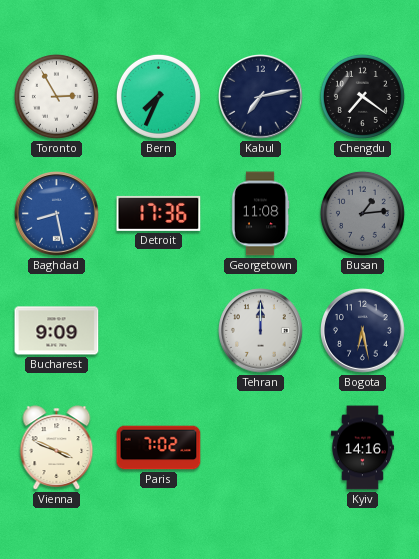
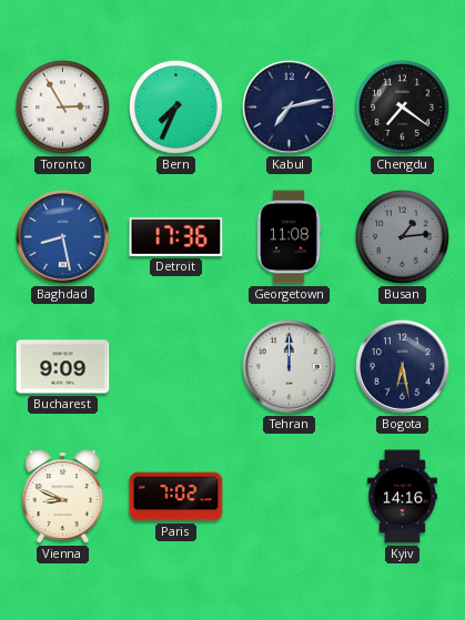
Vienna: 3:49 -> 8:49 (63, 497)
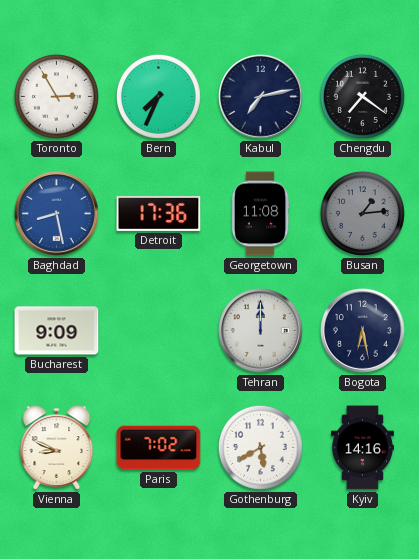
Gothenburg: none -> 5:40 (260, 447)
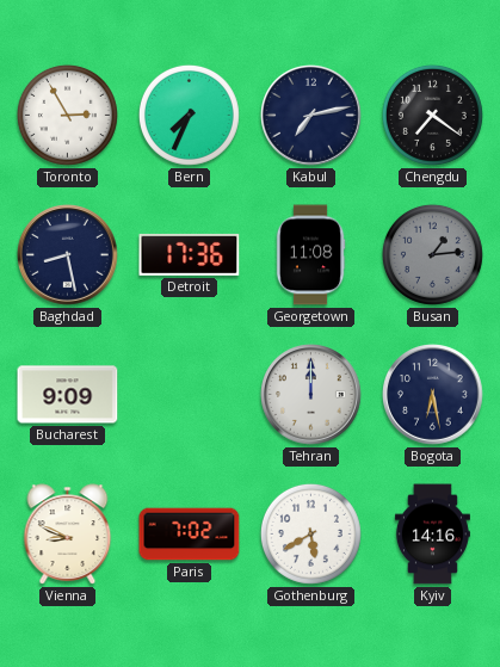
Baghdad dial: blue -> navy (68, 255)
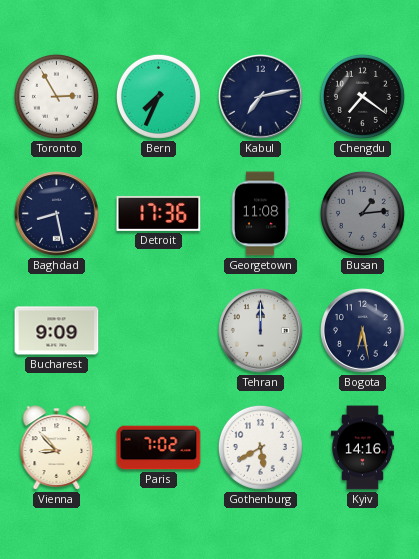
Vienna: 8:49 -> 8:53 (57, 448)
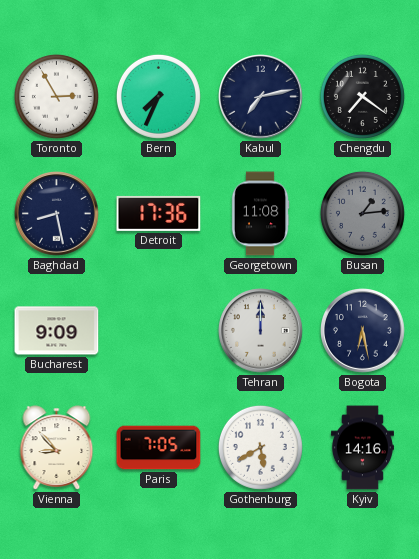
Paris: 7:02 -> 7:05 (159, 448)
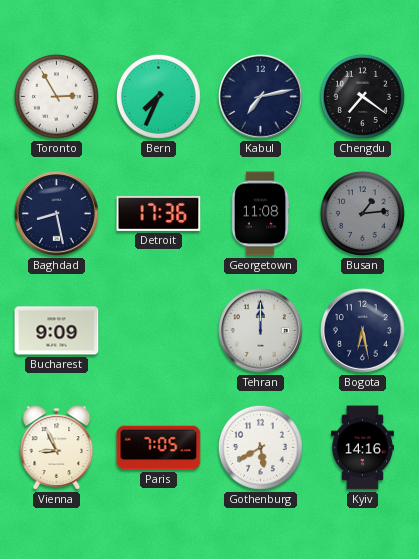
Vienna: 8:53 -> 8:56 (57, 448)
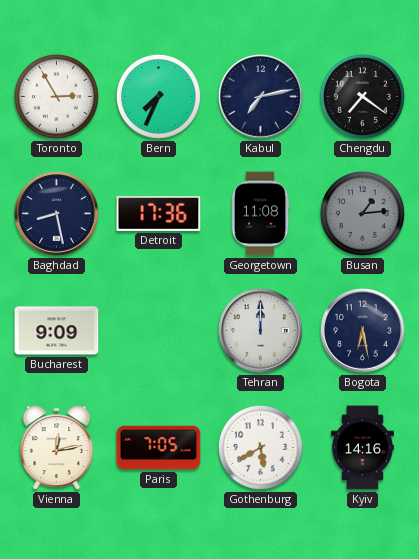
Vienna: 8:56 -> 12:13 (57, 448)
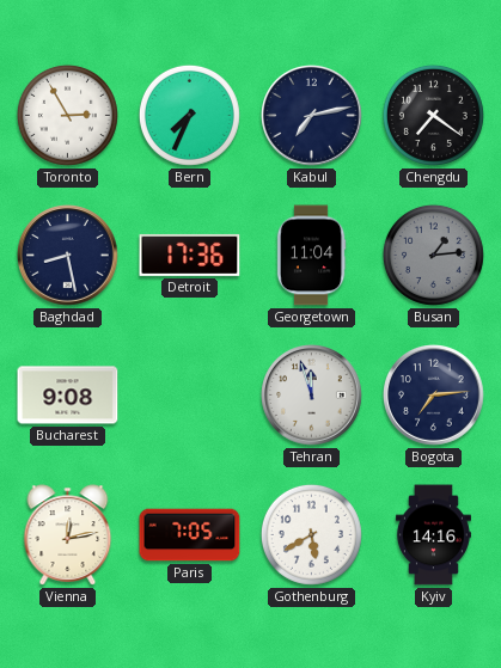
Georgetown: 11:08 -> 11:04 (311, 256)
Bucharest: 9:09 -> 9:08 (68, 396)
Tehran: 12:00 -> 11:57 (312, 396)
Bogota: 6:28 -> 7:14 (434, 396)
